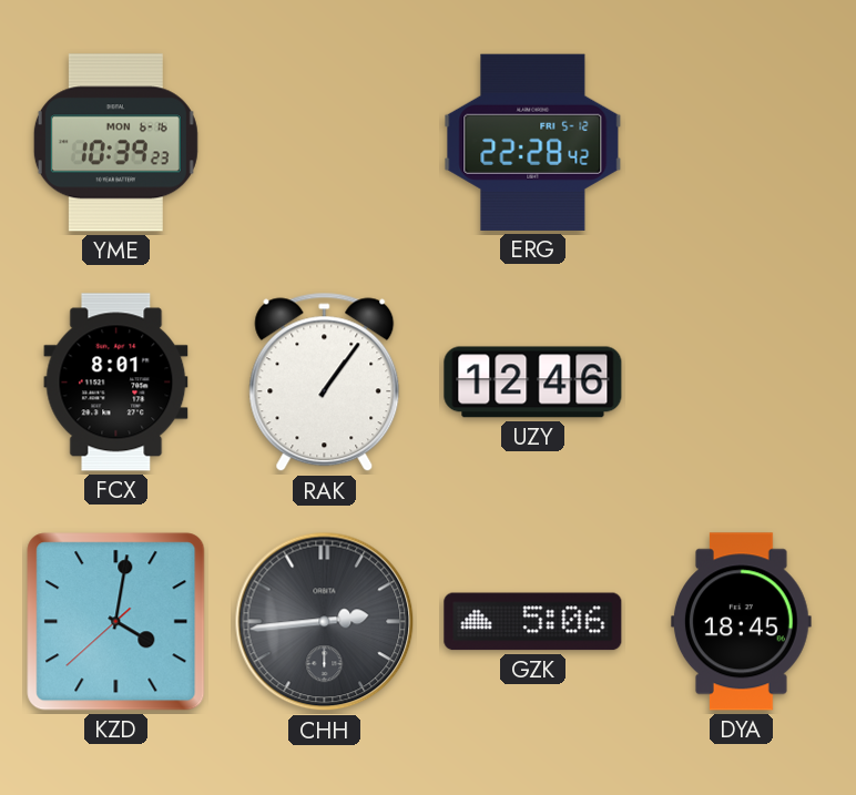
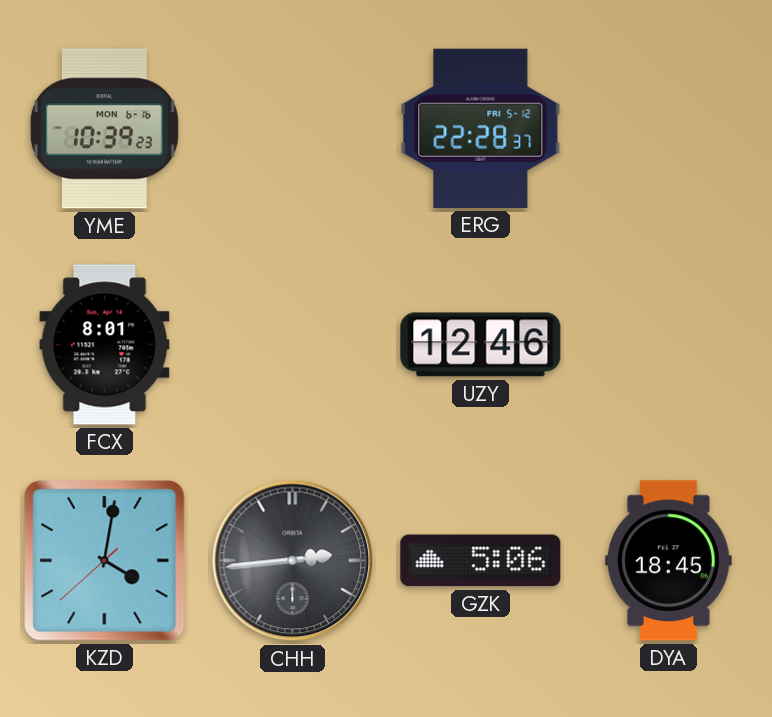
ERG: 22:28:42 -> 22:28:37 (481, 128)
RAK: 1:06 -> none (325, 383)
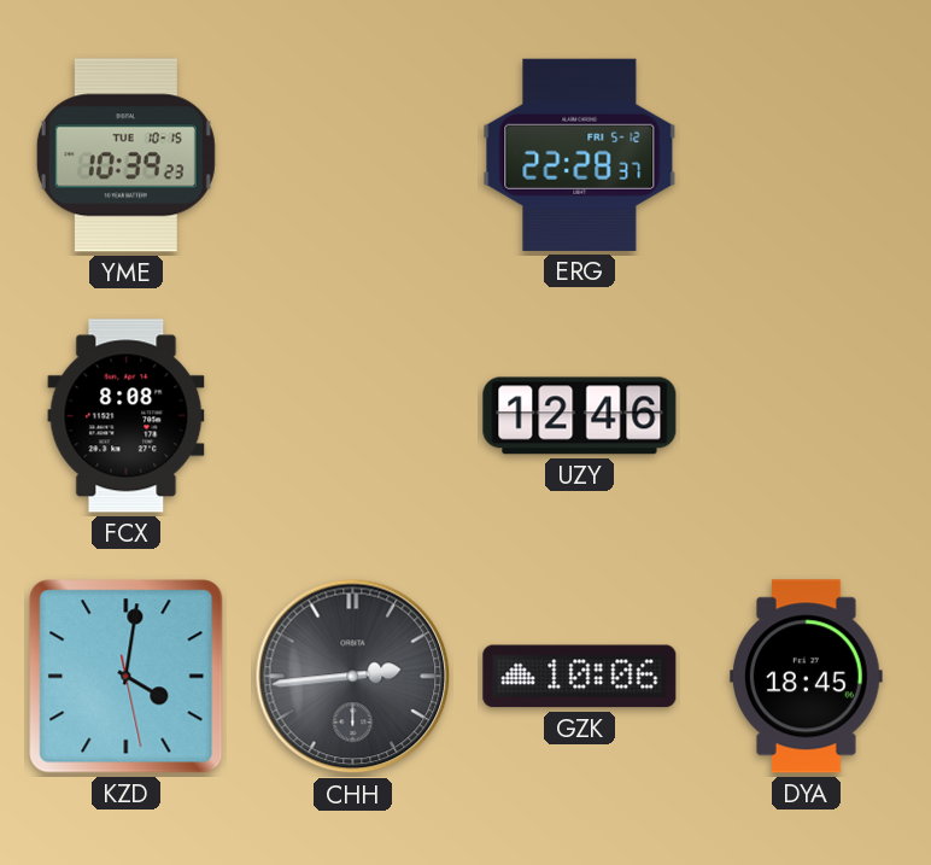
YME date: MON 6-16 -> TUE 10-15 (125, 156)
FCX: 8:01 -> 8:08 (127, 416)
KZD: 4:01:38 -> 4:01:28 (127, 677)
GZK: 5:06 -> 10:06 (580, 677)
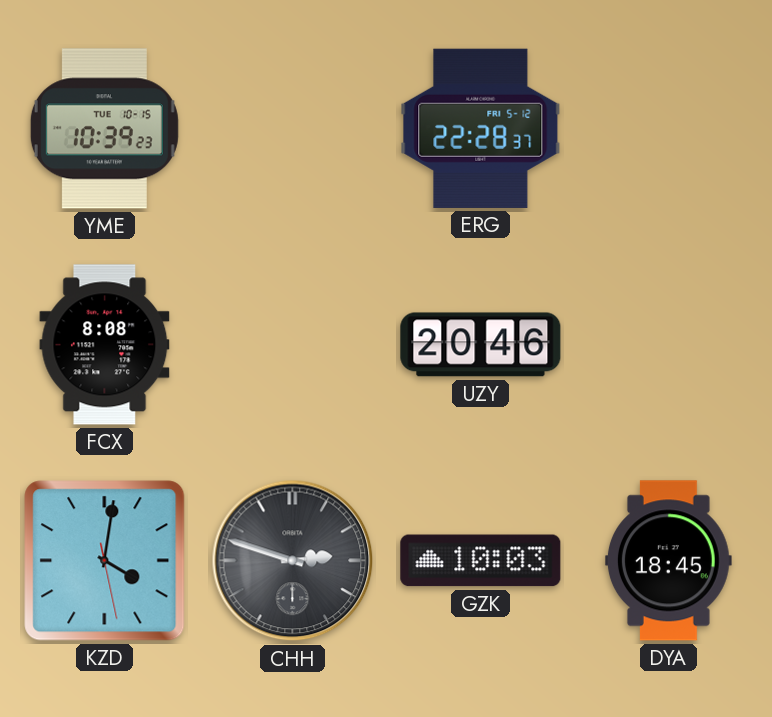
UZY: 12:46 -> 20:46 (481, 345)
CHH: 2:44 -> 2:48 (293, 561)
GZK: 10:06 -> 10:03 (481, 561)
